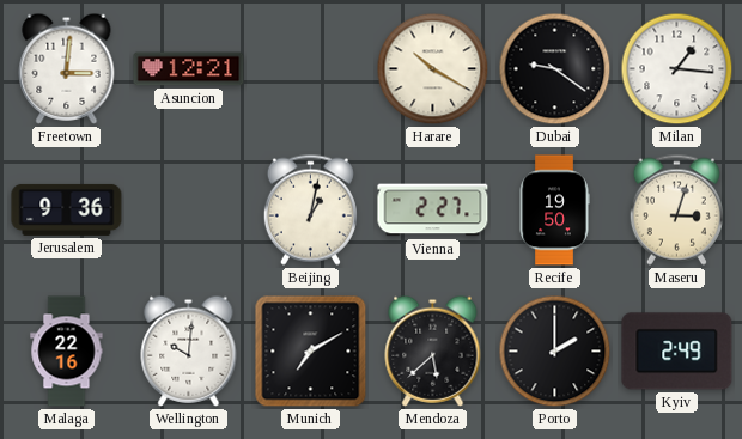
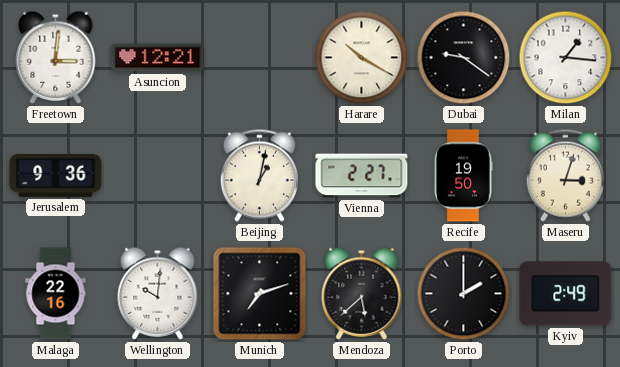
Munich: 7:10 -> 7:12 (260, 294)
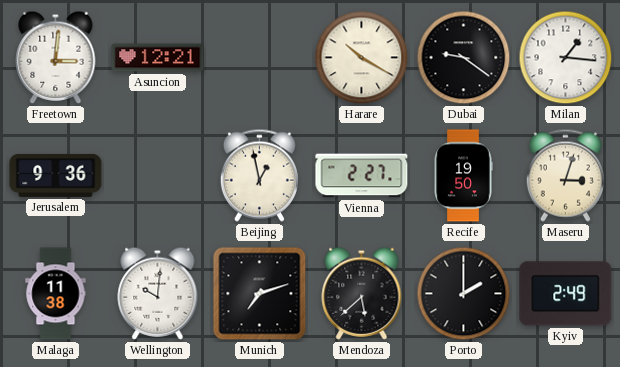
Beijing: 1:02 -> 12:58 (259, 175)
Malaga: 22:16 -> 11:38 (56, 294)
